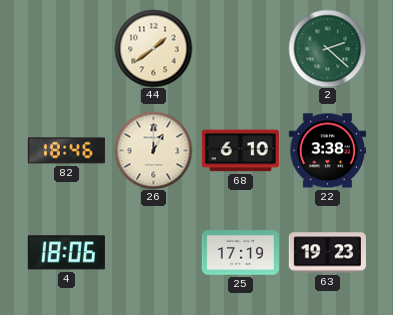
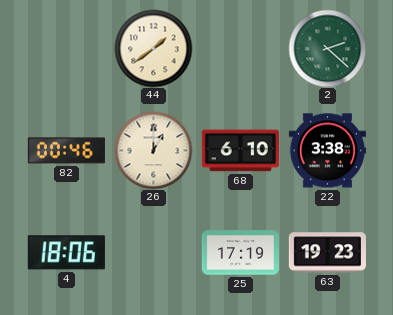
82: 18:46 -> 00:46 (66, 151)
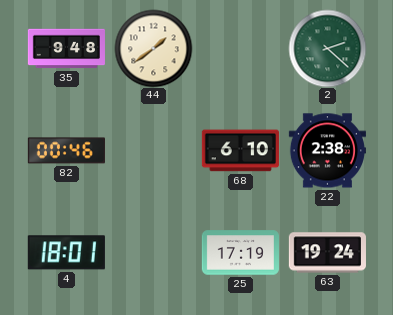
35: none -> 9:48 (66, 49)
26: 1:00 -> none (153, 150)
22: 3:38 -> 2:38 (327, 151)
4: 18:06 -> 18:01 (66, 253)
63: 19:23 -> 19:24 (327, 253)
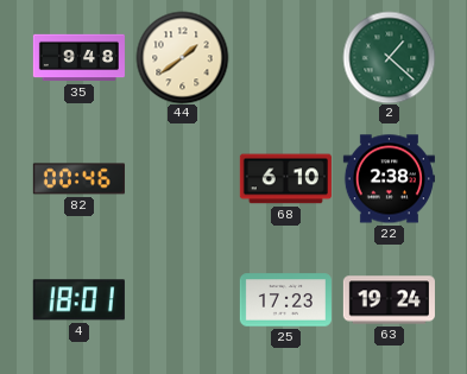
2: 2:22 -> 1:22 (389, 57)
25: 17:19 -> 17:23 (285, 300)
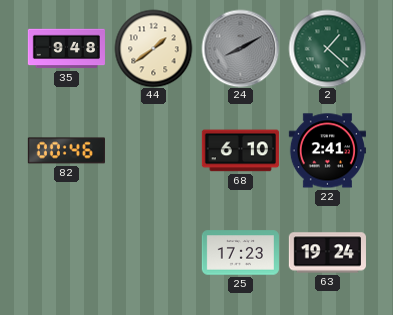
24: none -> 8:10 (240, 48)
22: 2:38 -> 2:41 (327, 151)
4: 18:01 -> none (78, 300)
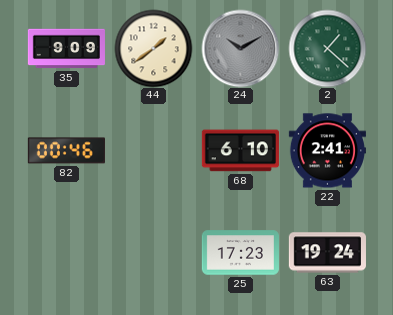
35: 9:48 -> 9:09 (66, 49)
24: 8:10 -> 10:10 (240, 48)
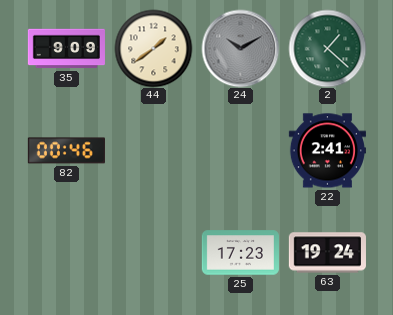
68: 6:10 -> none (240, 151)
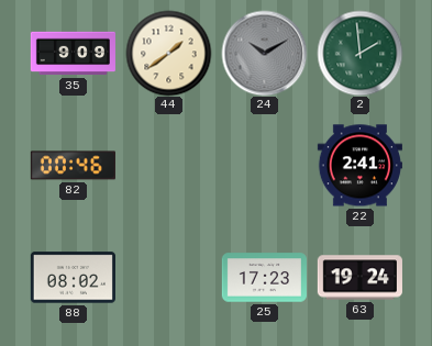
2: 1:22 -> 1:59 (359, 53)
88: none -> 08:02 (73, 278)
